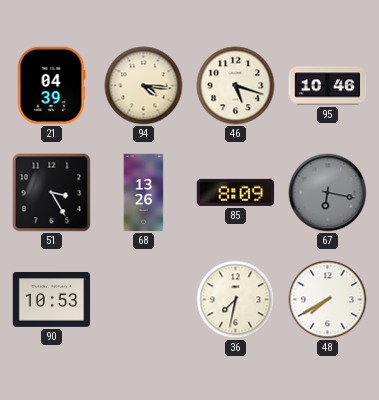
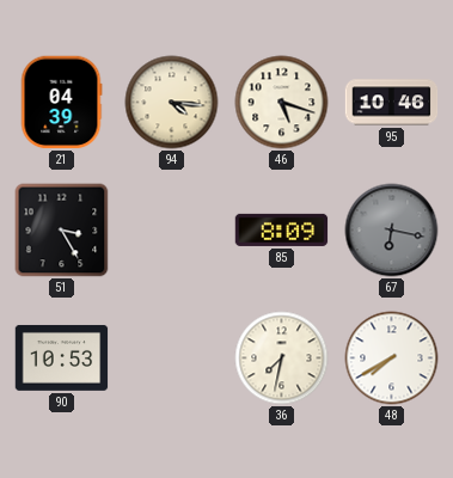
68: 13:26 -> none (144, 193)
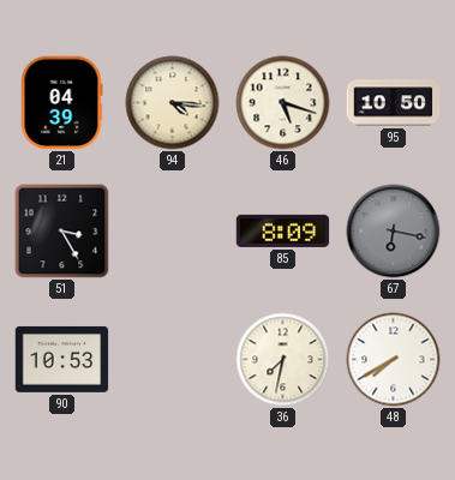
95: 10:46 -> 10:50 (394, 103)
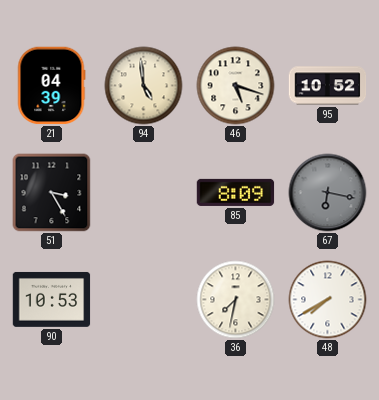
94: 4:16 -> 4:59 (144, 86)
95: 10:50 -> 10:52 (328, 86)
